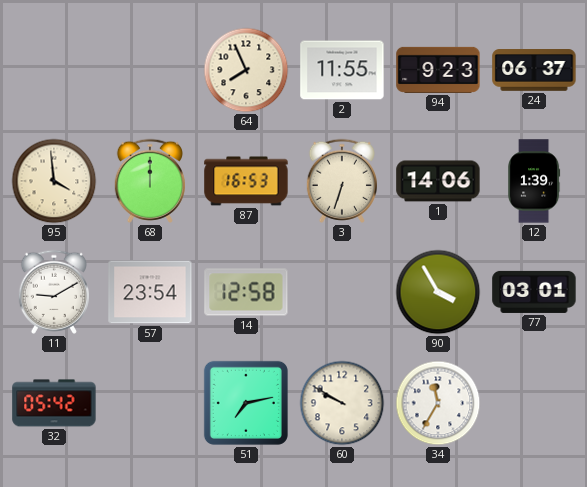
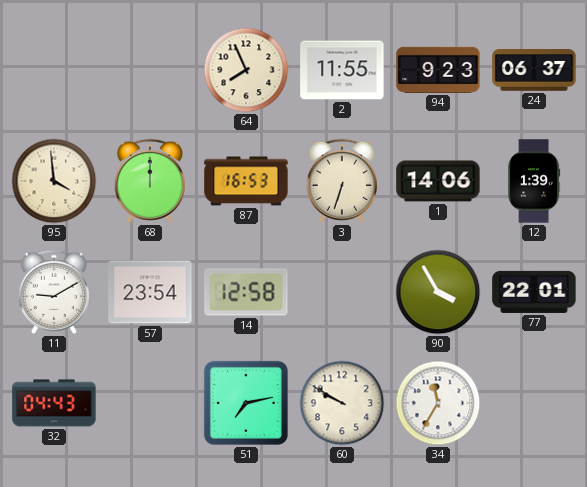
77: 03:01 -> 22:01 (534, 292)
32: 05:42 -> 04:43 (54, 403)
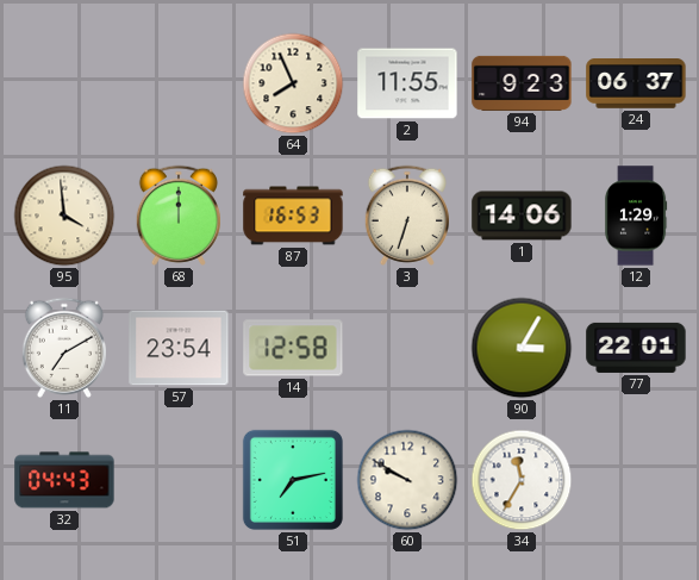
12: 1:39 -> 1:29 (637, 216)
11: 9:10 -> 7:10 (63, 348)
90: 3:55 -> 3:05 (522, 348)
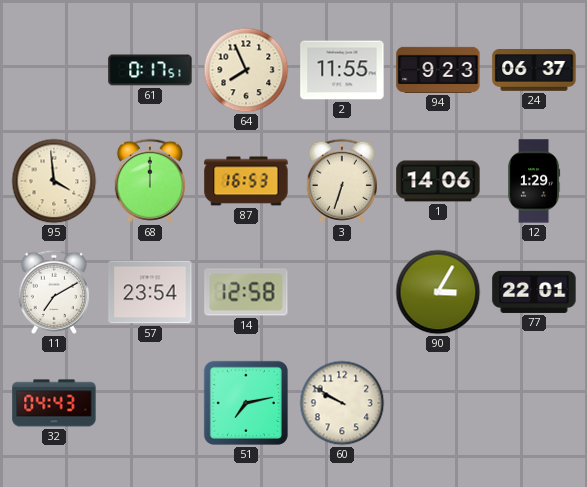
61: none -> 0:17 (150, 70)
34: 11:35 -> none (522, 480)
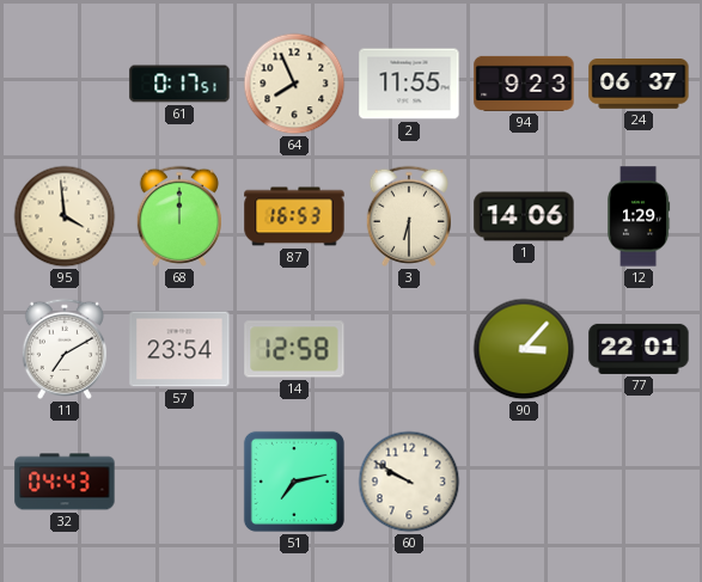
3: 6:33 -> 6:30 (408, 216)
90: 3:05 -> 3:07 (524, 349)
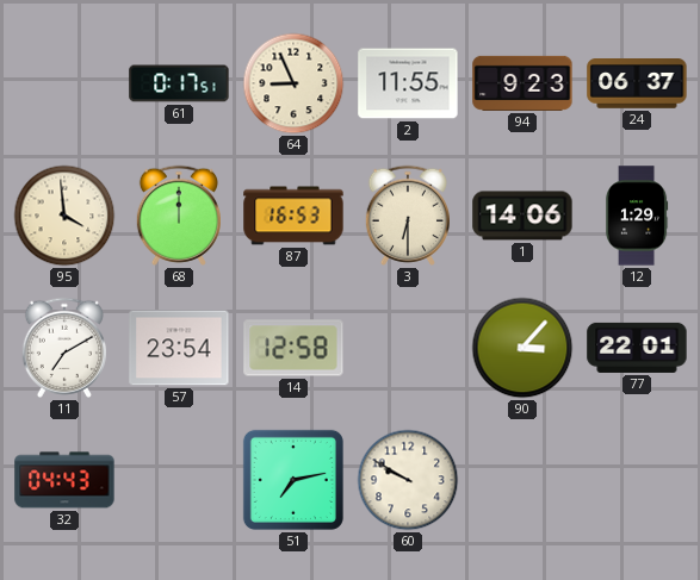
64: 7:56 -> 8:56 (293, 83)
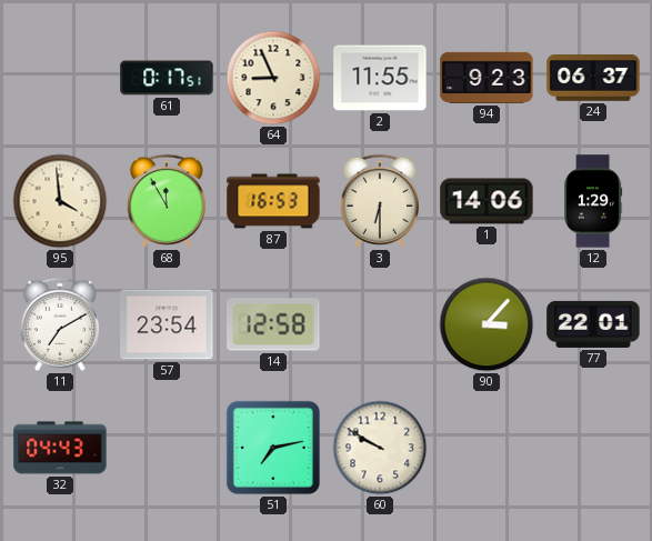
68: 12:00 -> 11:55 (165, 201)
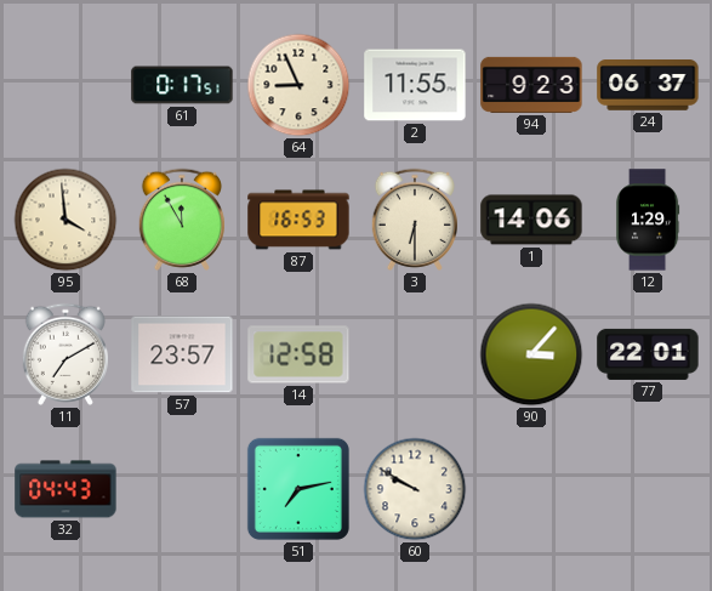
57: 23:54 -> 23:57 (182, 354)
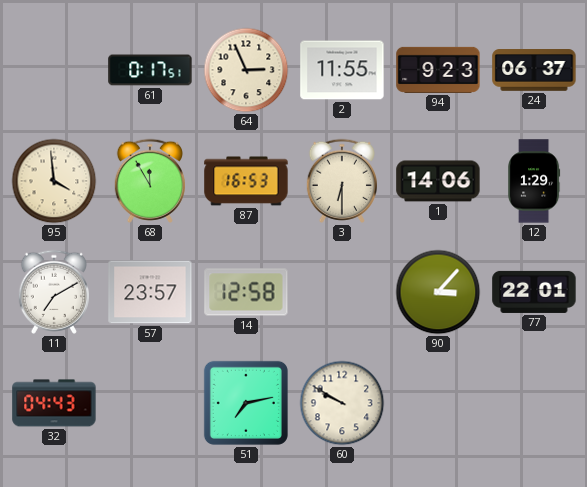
64: 8:56 -> 2:56 (246, 70)
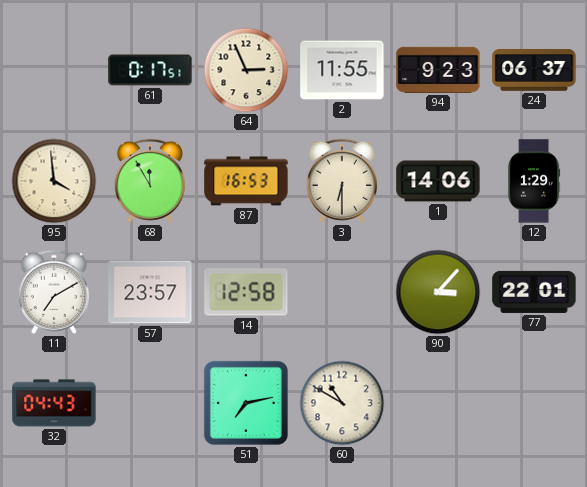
60: 9:50 -> 10:50 (342, 403)
